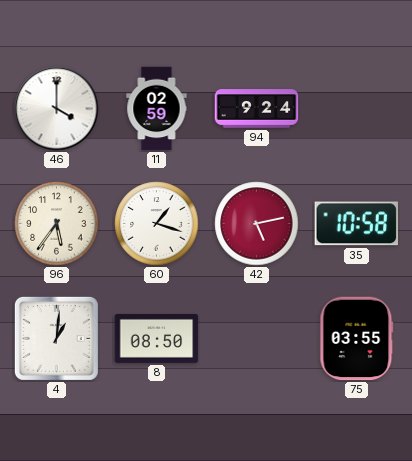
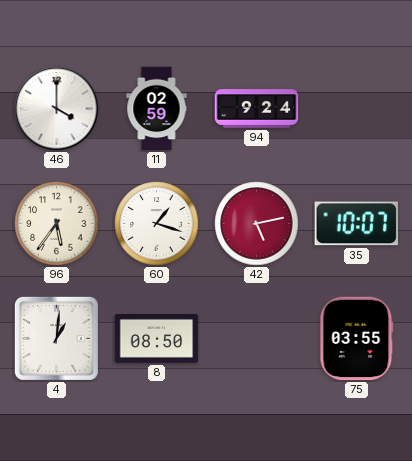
35: 10:58 -> 10:07 (356, 224)
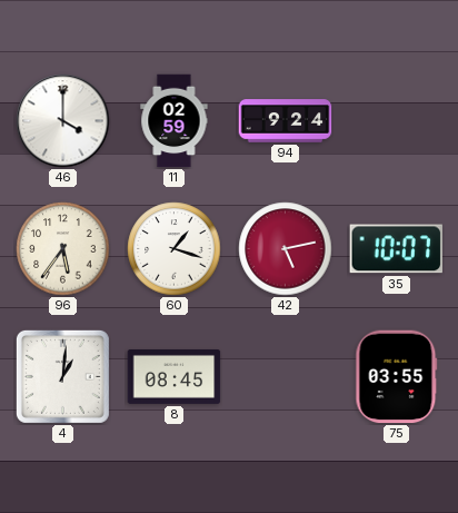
8: 08:50 -> 08:45 (175, 376)
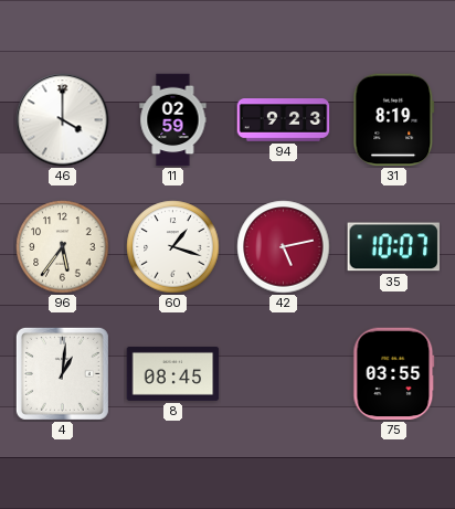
94: 9:24 -> 9:23 (284, 120)
31: none -> 8:19 (394, 120)
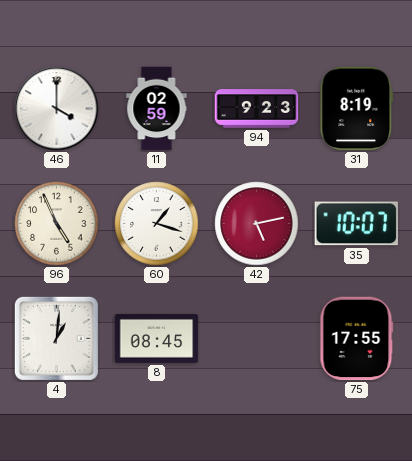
96: 5:36 -> 4:56 (57, 224)
75: 03:55 -> 17:55 (357, 339)
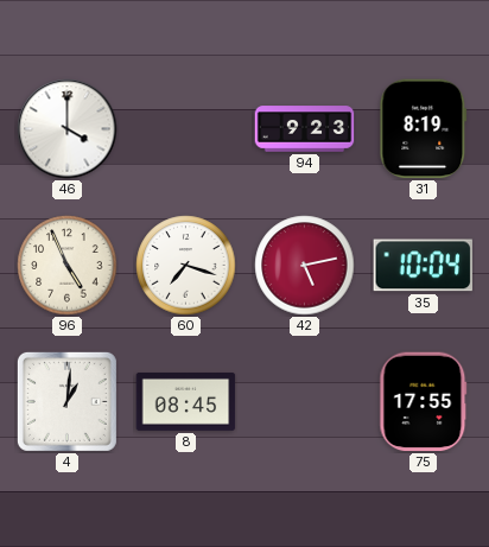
11: 02:59 -> none (157, 109)
60: 1:18 -> 7:18 (186, 266)
35: 10:07 -> 10:04 (423, 266)
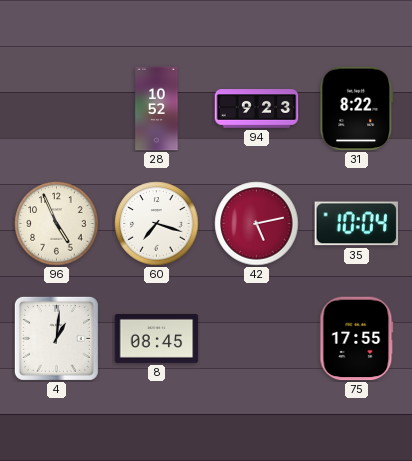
46: 4:00 -> none (68, 129)
28: none -> 10:52 (157, 109)
31: 8:19 -> 8:22 (357, 109)
